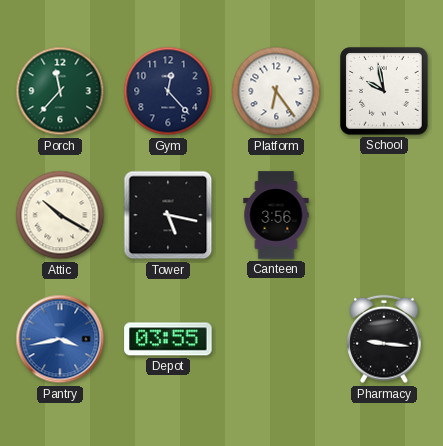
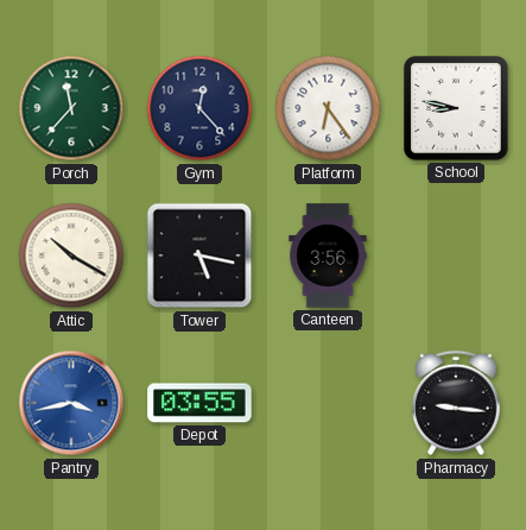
School: 9:58 -> 8:47 (456, 108)
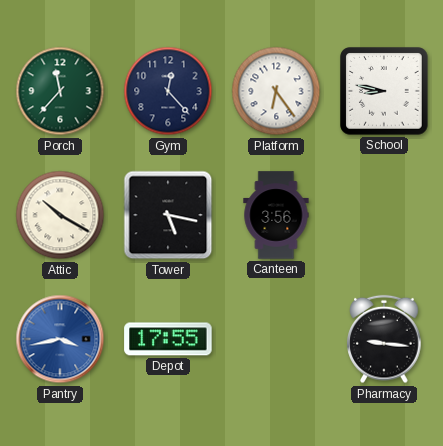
Depot: 03:55 -> 17:55 (168, 339)
